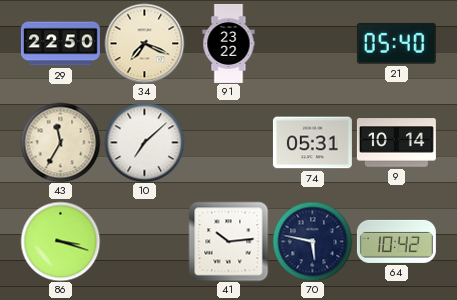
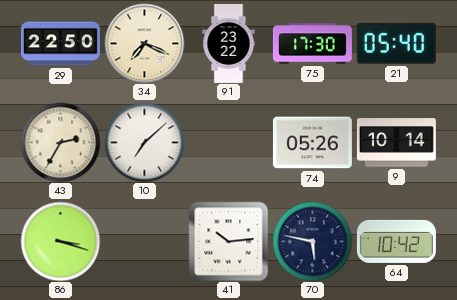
75: none -> 17:30 (312, 44)
43: 11:35 -> 2:35 (60, 142)
74: 05:31 -> 05:26 (312, 143)
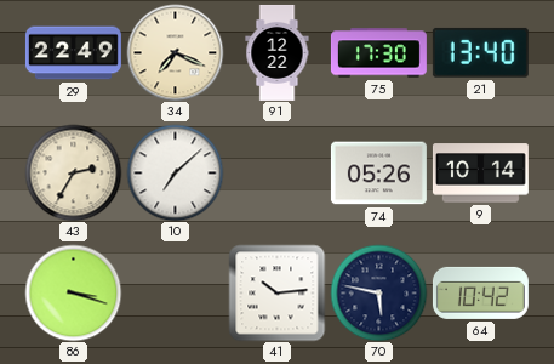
29: 22:50 -> 22:49 (73, 53)
91: 23:22 -> 12:22 (278, 52)
21: 05:40 -> 13:40 (480, 52)
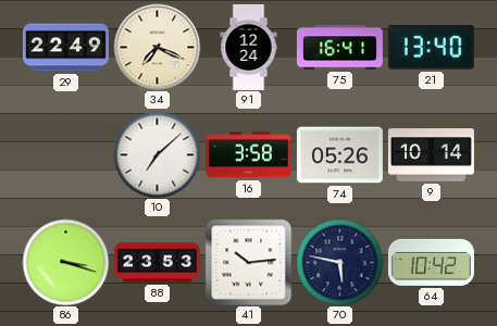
91: 12:22 -> 12:24 (249, 47)
75: 17:30 -> 16:41 (339, 48)
43: 2:35 -> none (73, 172)
16: none -> 3:58 (248, 155)
88: none -> 23:53 (157, 263)
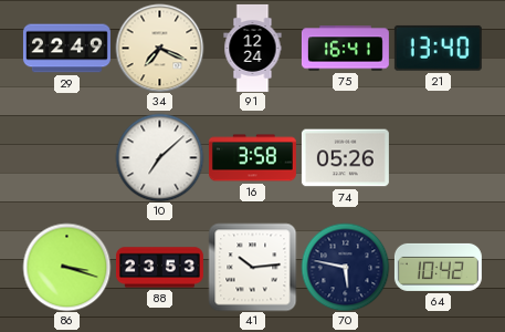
9: 10:14 -> none (431, 155)
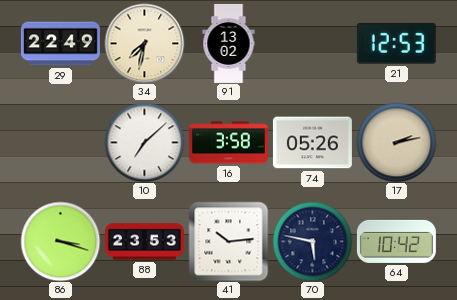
34: 7:19 -> 7:32 (144, 43)
91: 12:24 -> 13:02 (229, 43)
75: 16:41 -> none (345, 49)
21: 13:40 -> 12:53 (396, 43)
17: none -> 2:13 (396, 142)
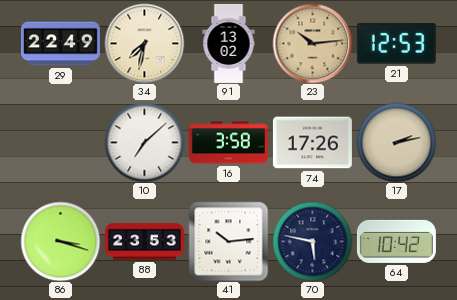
23: none -> 10:14 (312, 43)
74: 05:26 -> 17:26 (312, 143)
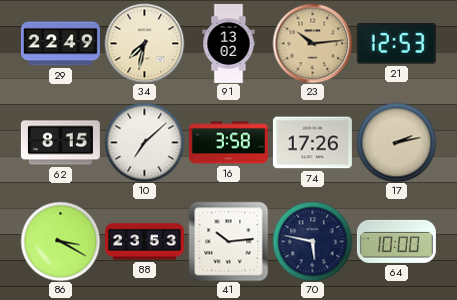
62: none -> 8:15 (60, 143)
86: 3:18 -> 3:20 (60, 241)
64: 10:42 -> 10:00 (396, 241)
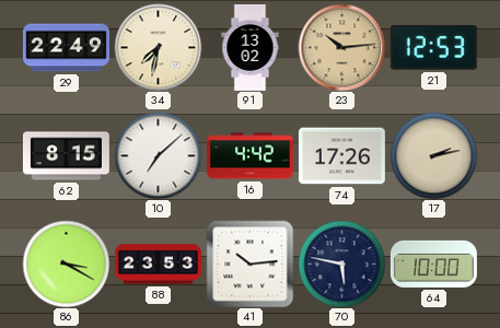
16: 3:58 -> 4:42 (249, 156)
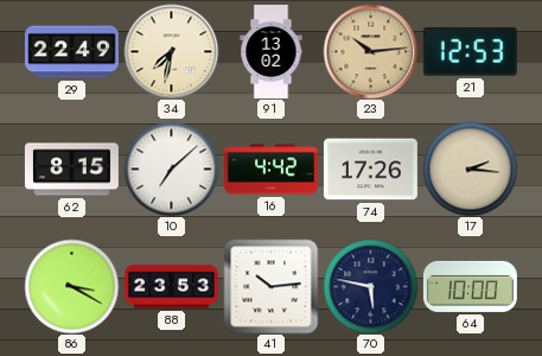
17: 2:13 -> 2:16 (470, 169)
